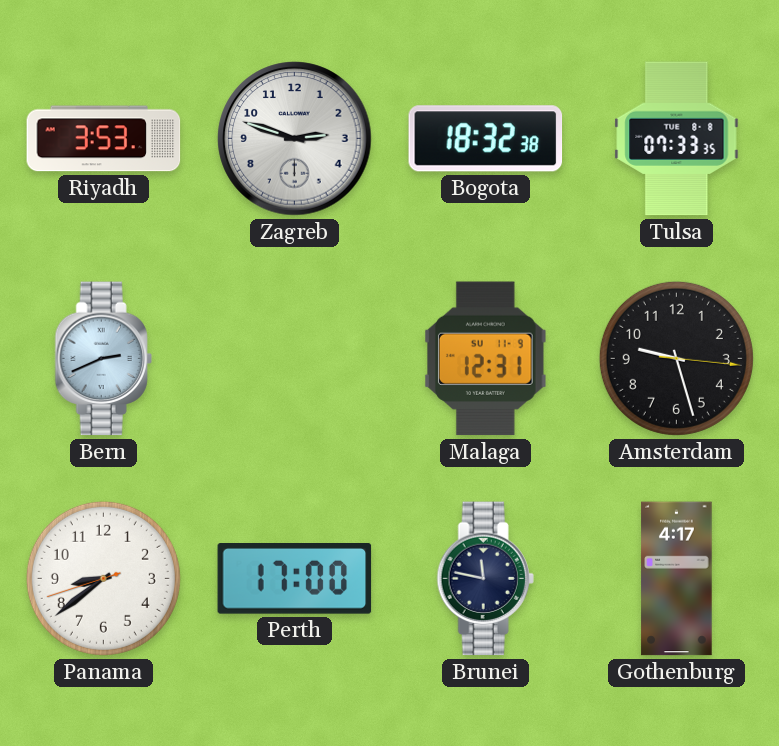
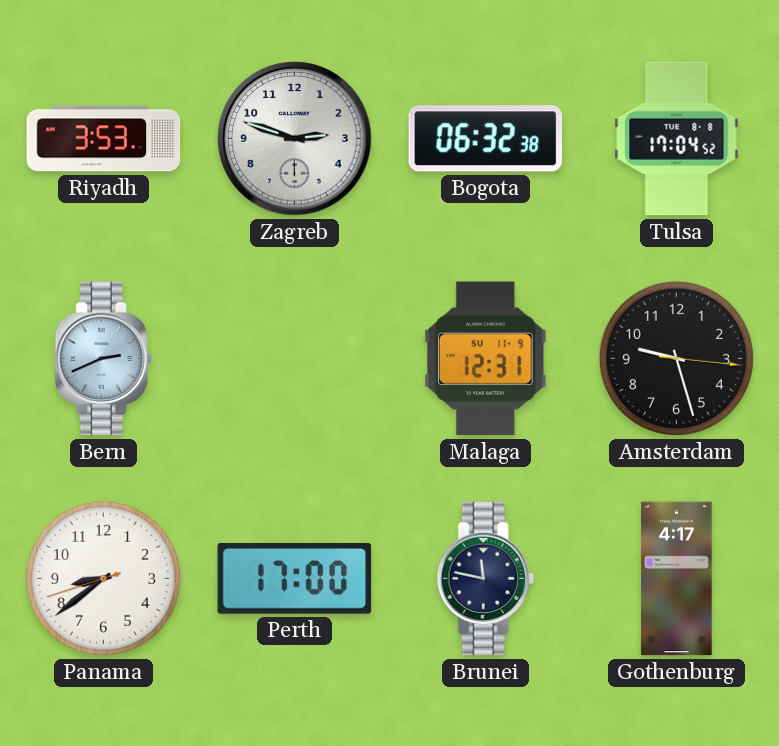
Bogota: 18:32 -> 06:32 (486, 139)
Tulsa: 07:33 -> 17:04 (677, 139)
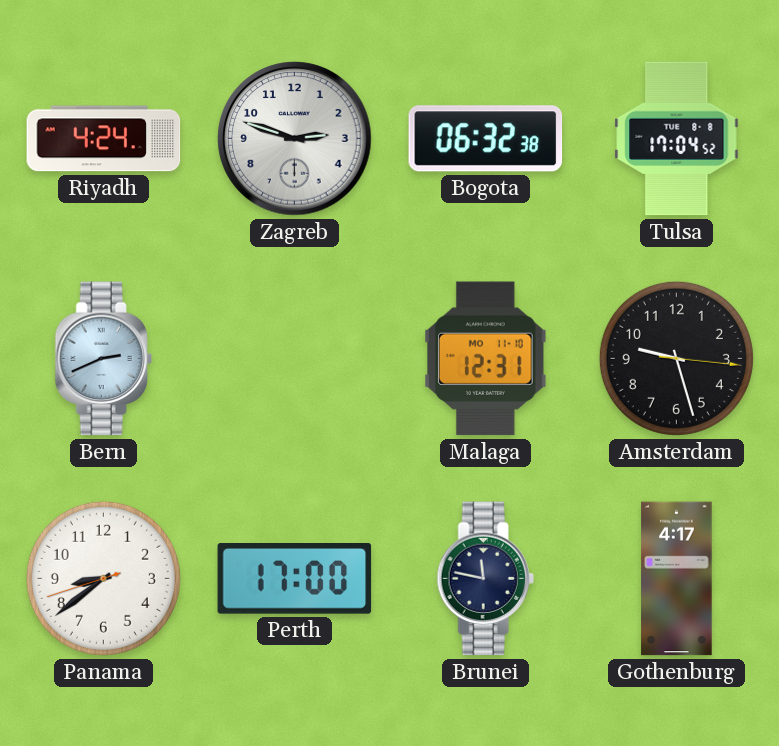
Riyadh: 3:53 -> 4:24 (104, 139)
Malaga date: SU 11-9 -> MO 11-10 (486, 359)
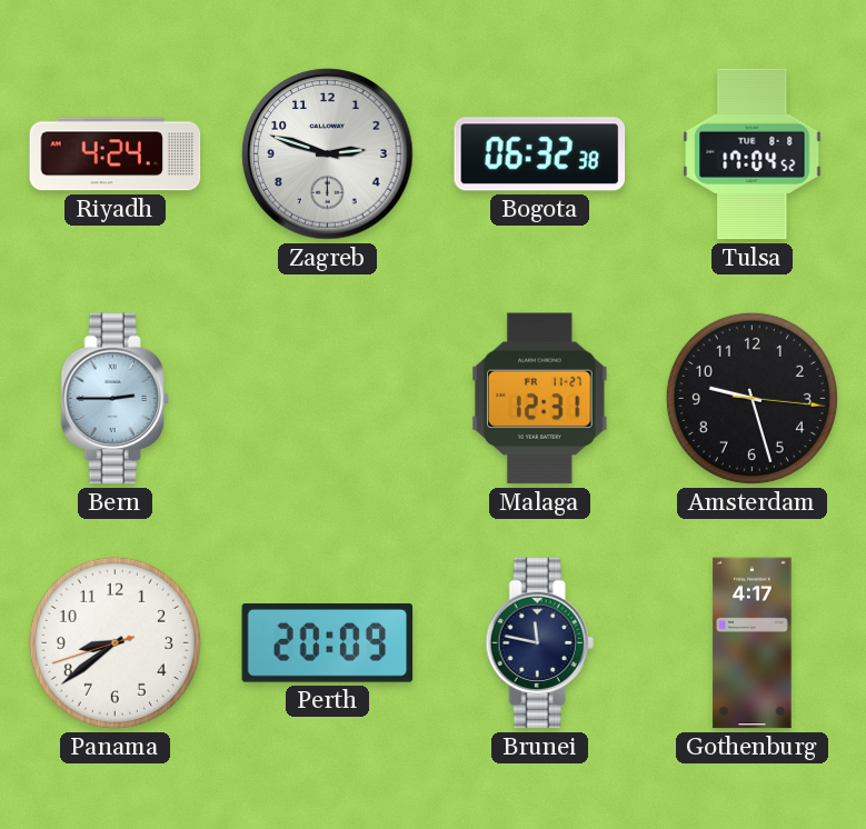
Bern: 2:41 -> 2:45 (115, 399)
Malaga date: MO 11-10 -> FR 11-27 (540, 399)
Perth: 17:00 -> 20:09 (328, 643)
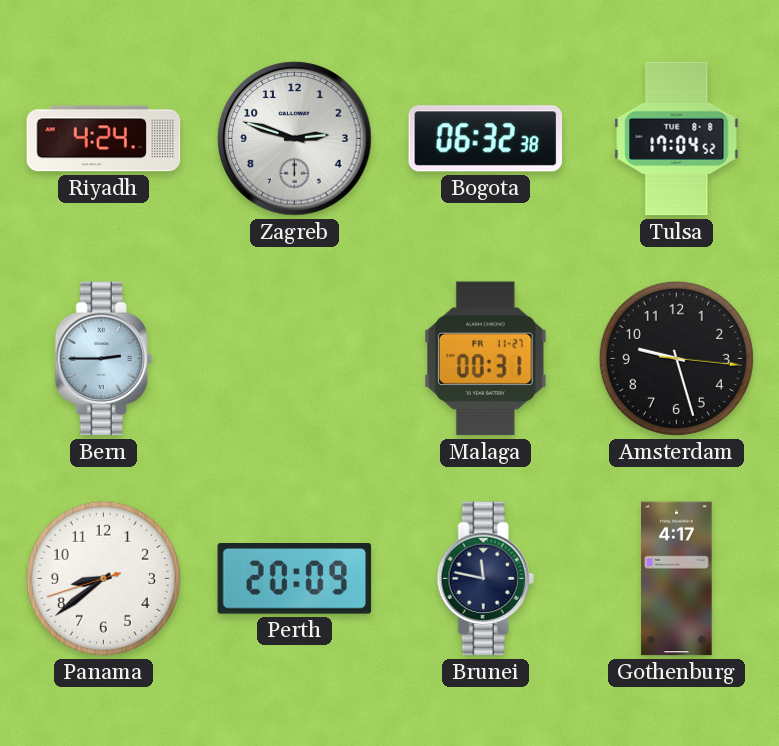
Malaga: 12:31 -> 00:31 (486, 359)
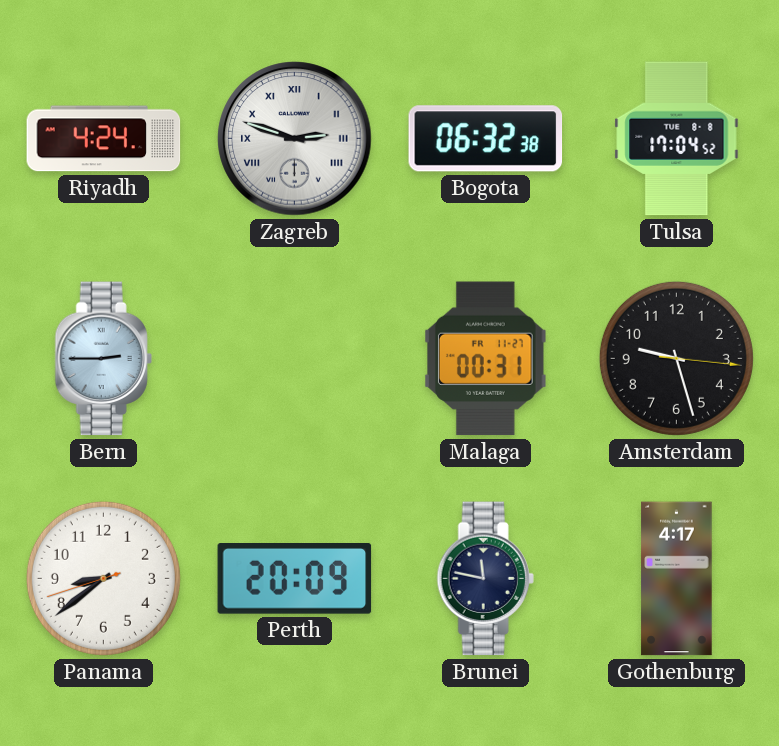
Zagreb numerals: Arabic -> Roman (295, 139)
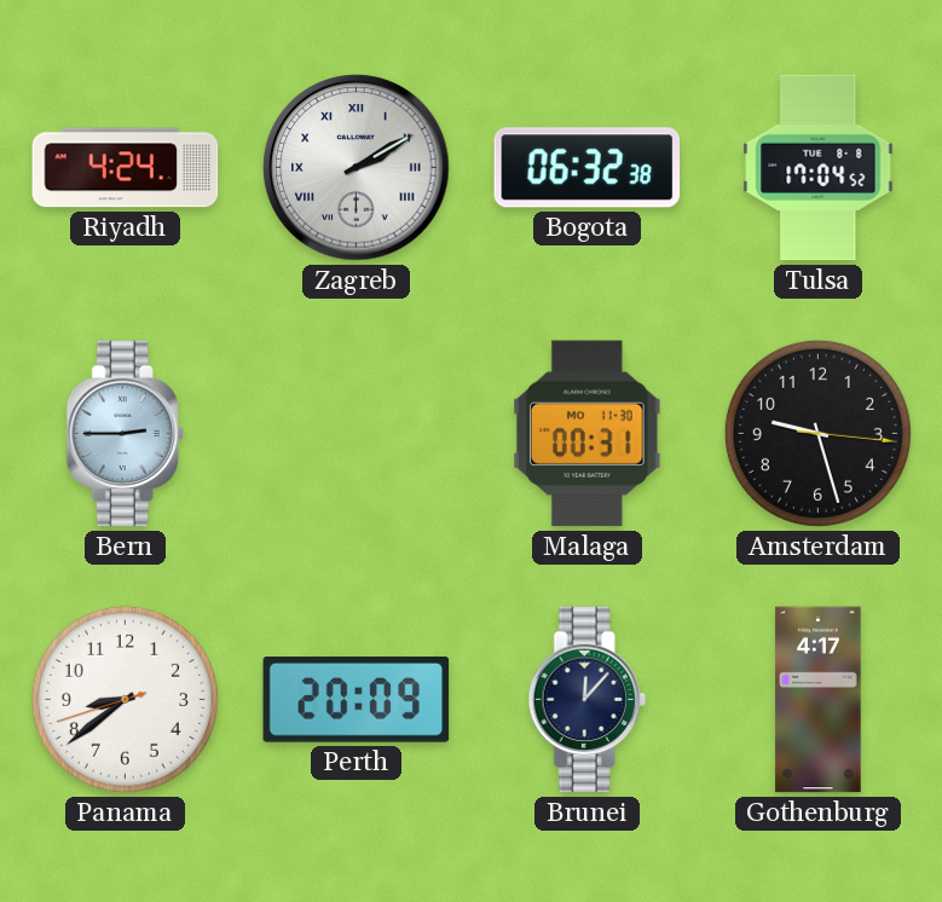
Zagreb: 2:48 -> 2:10 (357, 168)
Malaga date: FR 11-27 -> MO 11-30 (588, 434)
Brunei: 11:47 -> 12:07 (586, 700)
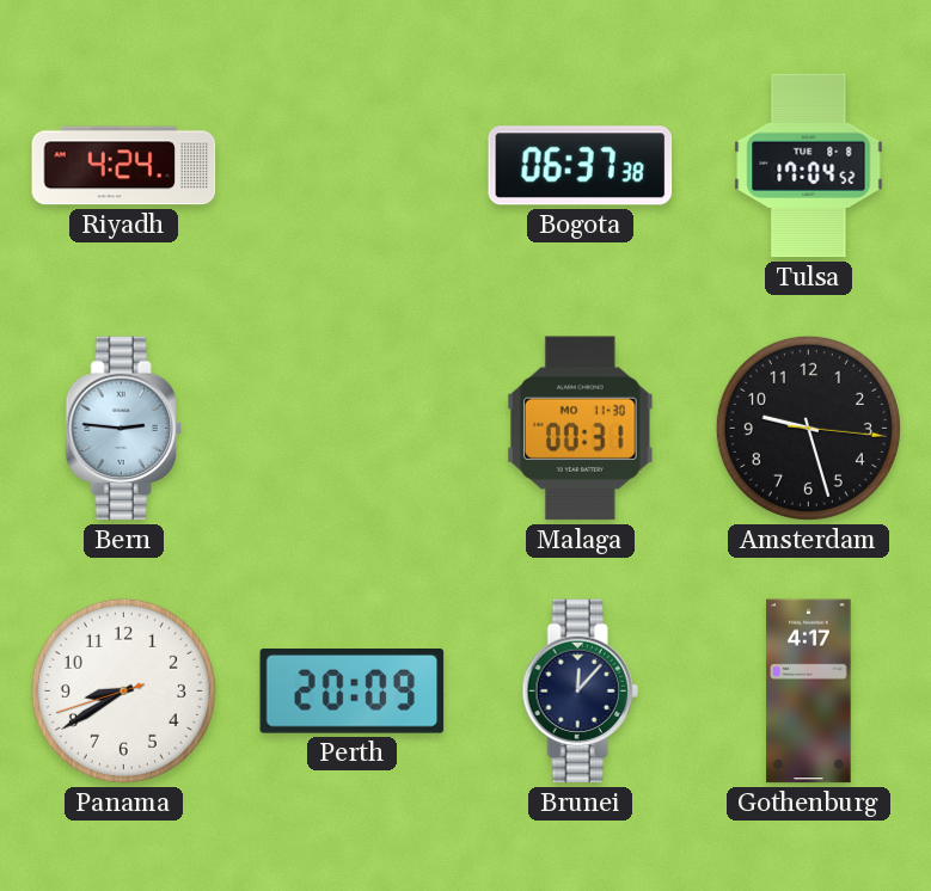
Zagreb: 2:10 -> none (357, 168)
Bogota: 06:32 -> 06:37 (581, 166)
Bern: 2:45 -> 2:46 (123, 429)
Panama: 8:38 -> 8:39 (123, 690)
